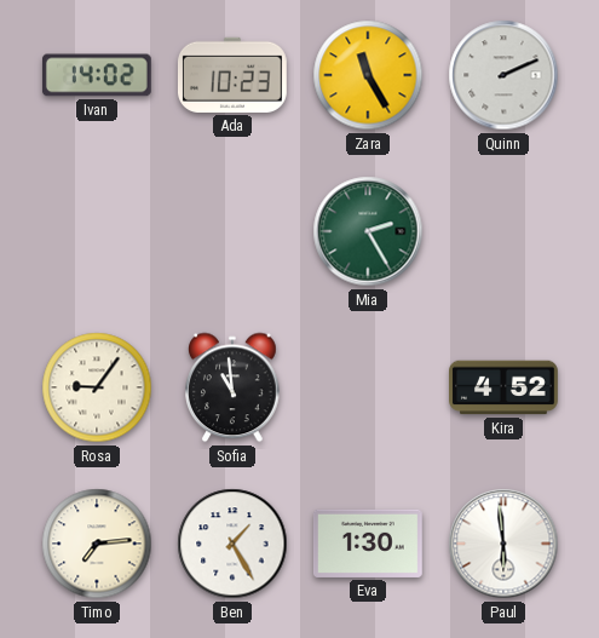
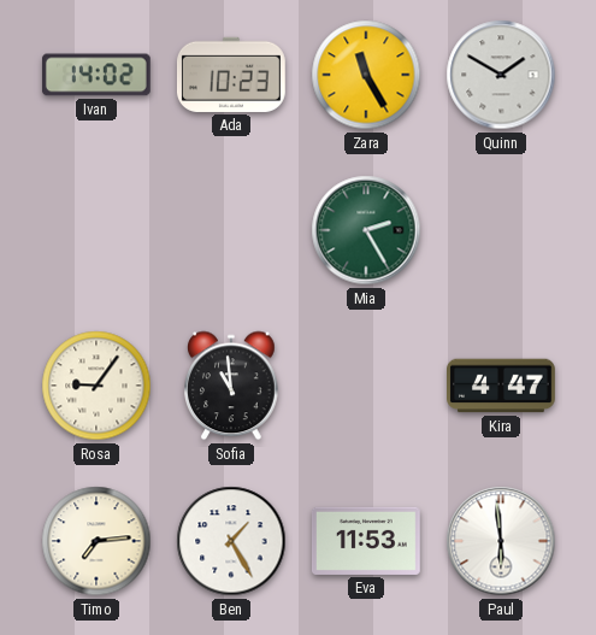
Quinn: 2:11 -> 1:50 (501, 75)
Kira: 4:52 -> 4:47 (502, 386)
Eva: 1:30 -> 11:53 (366, 541)
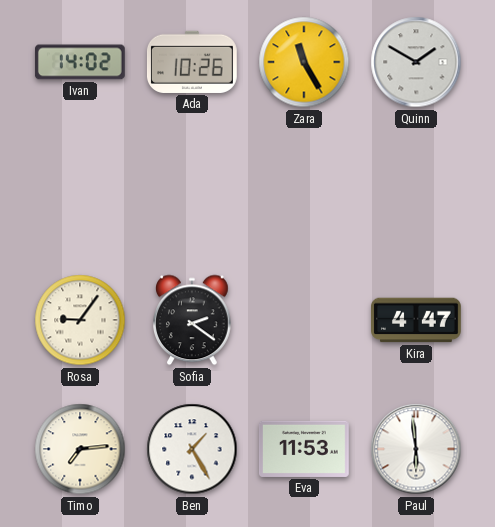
Ada: 10:23 -> 10:26 (192, 62)
Mia: 2:25 -> none (366, 230)
Sofia: 10:59 -> 2:21 (193, 320)
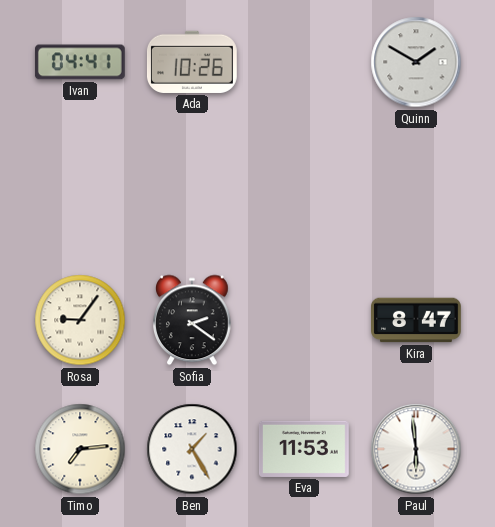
Ivan: 14:02 -> 04:41 (80, 62)
Zara: 11:25 -> none (304, 62)
Kira: 4:47 -> 8:47 (417, 320)
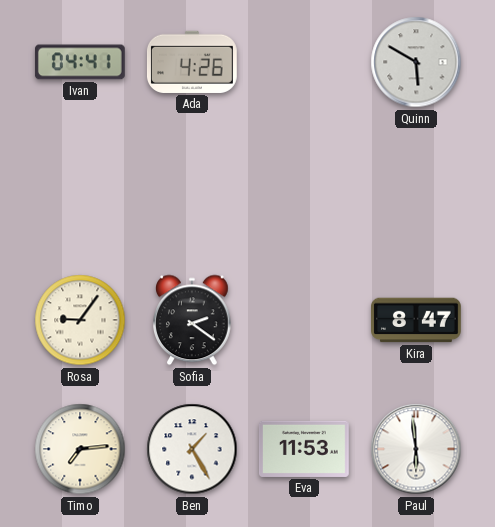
Ada: 10:26 -> 4:26 (192, 62)
Quinn: 1:50 -> 5:50 (416, 62)
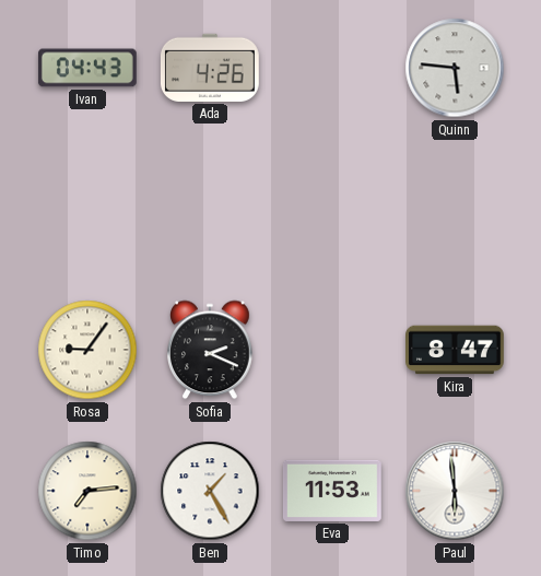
Ivan: 04:41 -> 04:43 (87, 68)
Quinn: 5:50 -> 5:46 (455, 68)
Sofia: 2:21 -> 2:19 (211, 350)
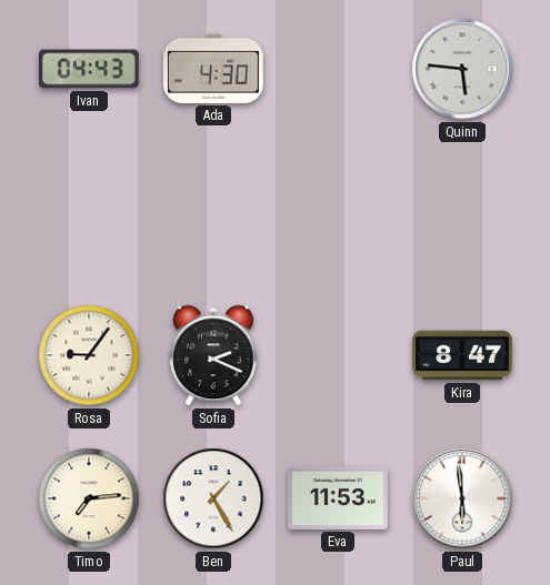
Ada: 4:26 -> 4:30 (213, 69)
